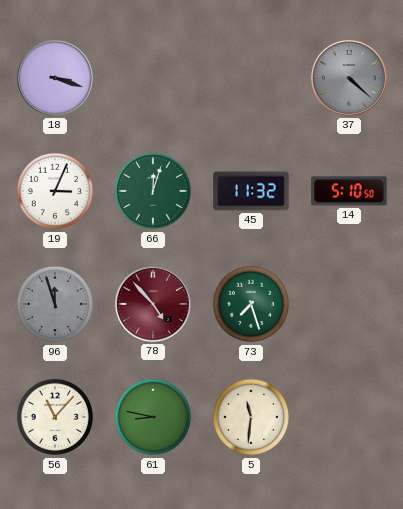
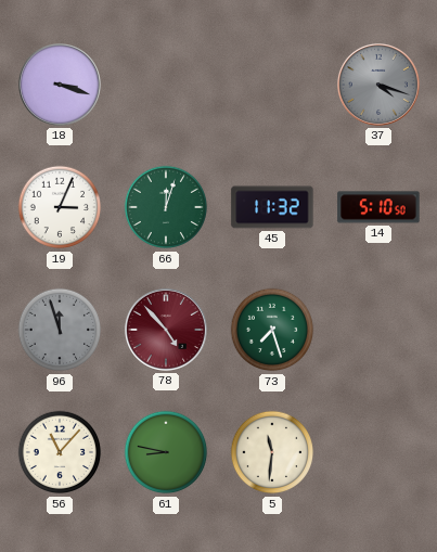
37: 4:22 -> 4:18 (378, 85)
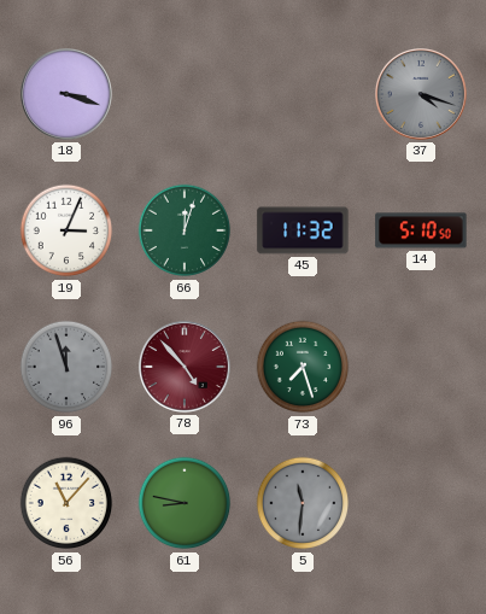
5 dial: cream -> grey (303, 503)
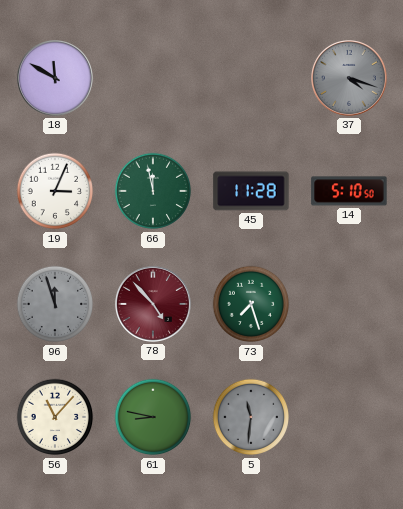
18: 3:18 -> 11:50 (55, 78)
66: 12:03 -> 11:58 (153, 191)
45: 11:32 -> 11:28 (251, 191)
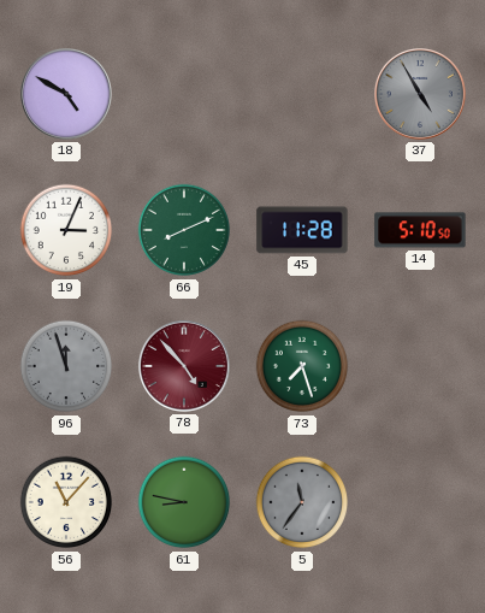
18: 11:50 -> 4:50 (66, 94)
37: 4:18 -> 4:55 (420, 94)
66: 11:58 -> 8:11 (184, 230)
5: 11:31 -> 11:36 (302, 502)
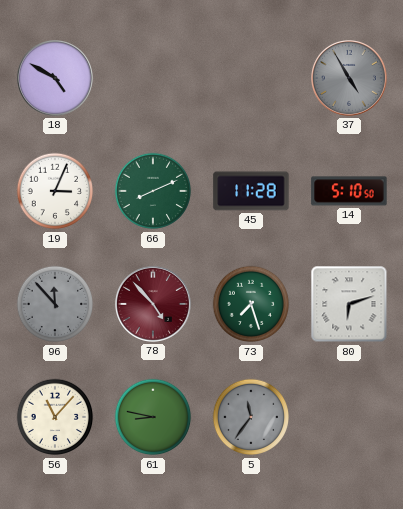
96: 11:57 -> 11:53 (55, 304)
80: none -> 6:12 (349, 304)
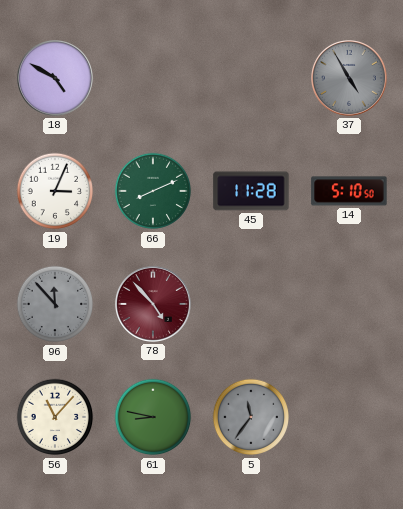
73: 7:27 -> none (251, 304)
80: 6:12 -> none (349, 304)
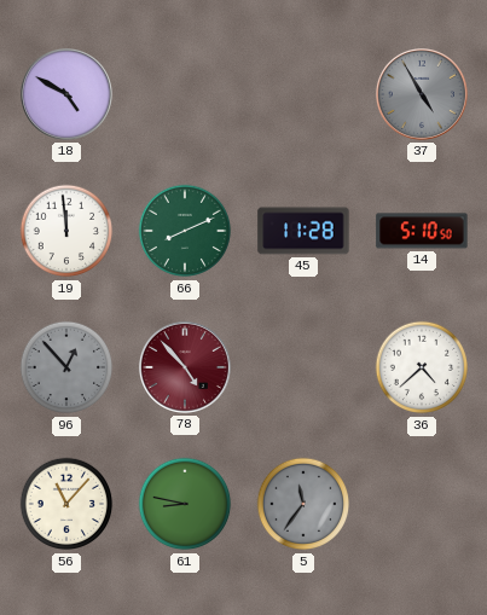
19: 3:04 -> 11:59 (66, 231)
96: 11:53 -> 12:53 (66, 367)
36: none -> 4:38 (422, 367)
